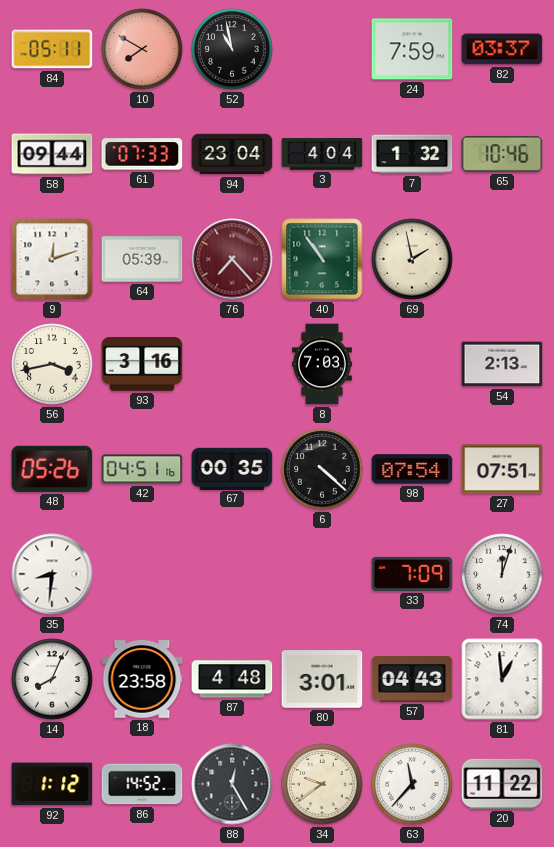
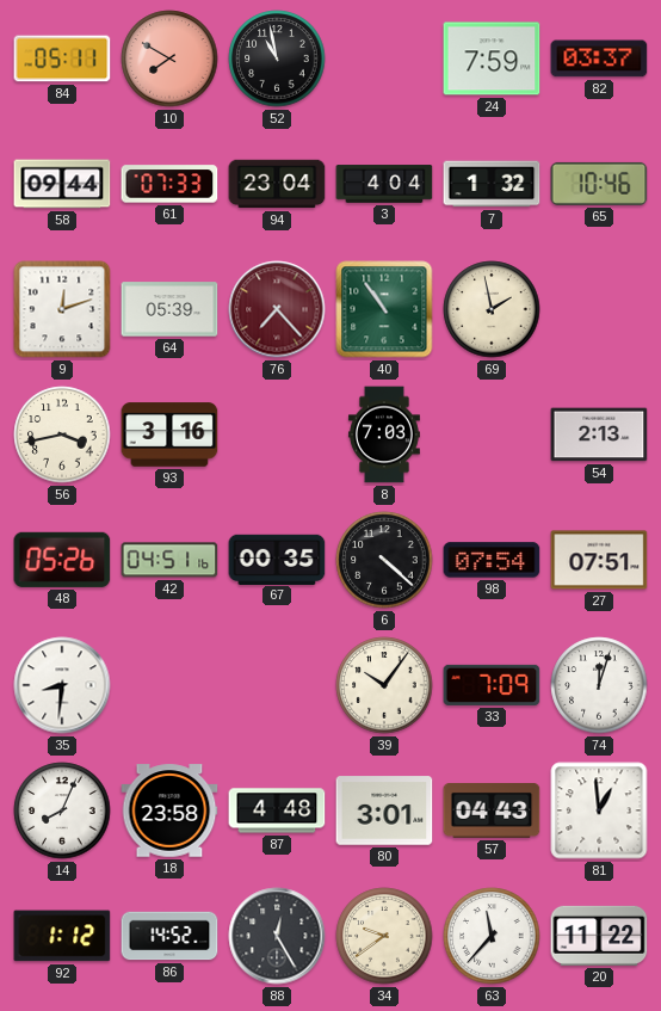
39: none -> 10:06 (384, 685)
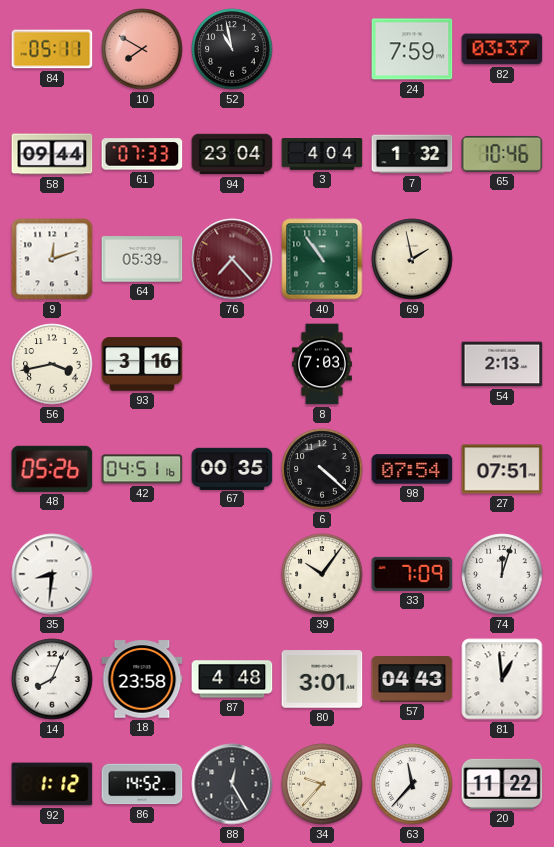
34: 9:39 -> 9:37 (322, 784)
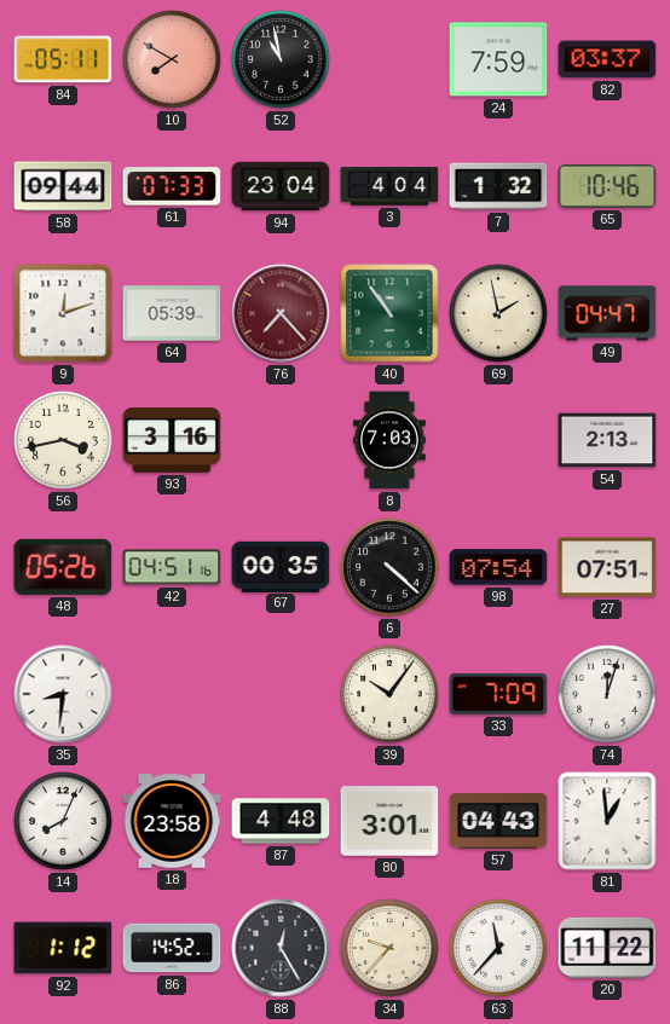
49: none -> 04:47 (607, 313)
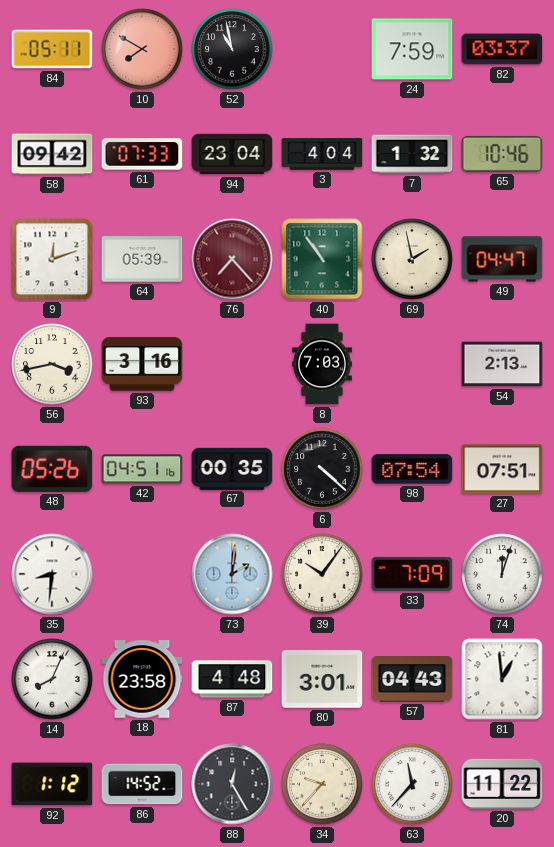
58: 09:44 -> 09:42 (52, 154)
73: none -> 2:01 (232, 574)
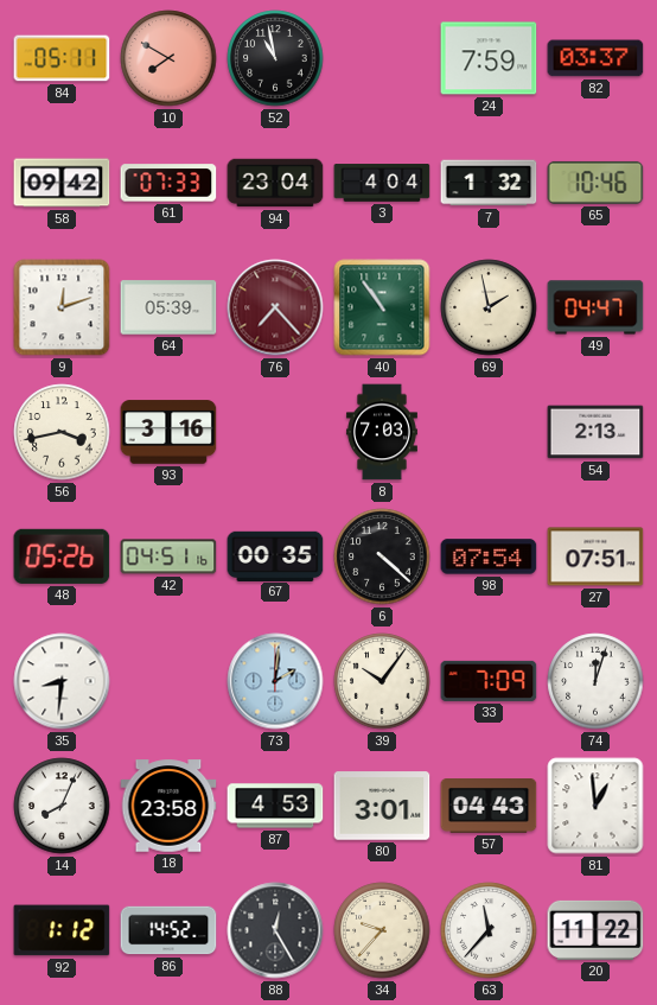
87: 4:48 -> 4:53 (275, 806)
